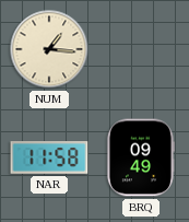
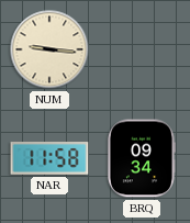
NUM: 1:16 -> 9:16 (49, 49)
BRQ: 09:49 -> 09:34 (141, 158)
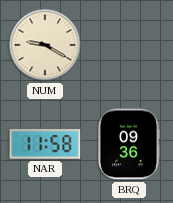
NUM: 9:16 -> 9:20 (45, 45)
BRQ: 09:34 -> 09:36 (128, 144)
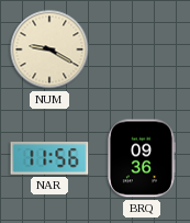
NAR: 11:58 -> 11:56 (49, 159)
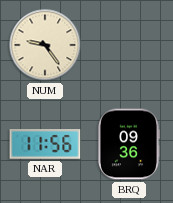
NUM: 9:20 -> 9:24 (45, 45)
